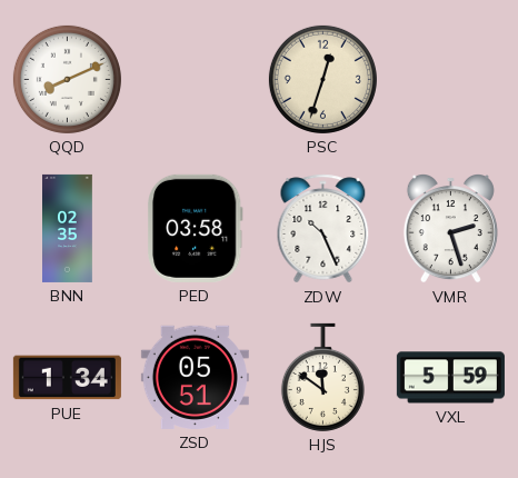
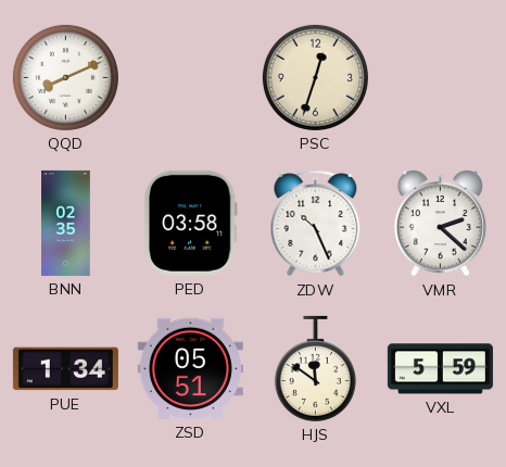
VMR: 2:27 -> 2:22 (440, 224)
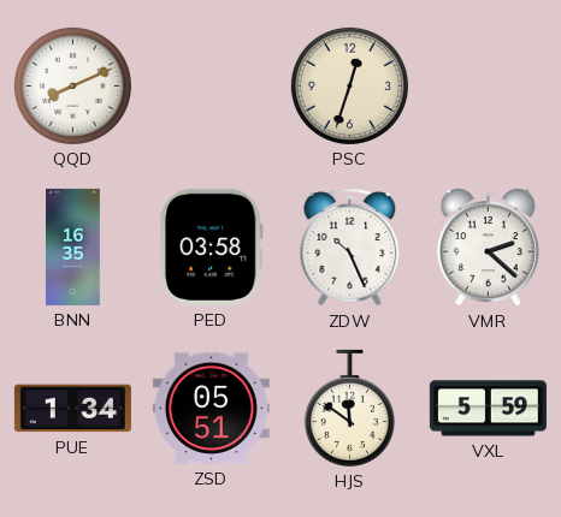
BNN: 02:35 -> 16:35 (73, 246)
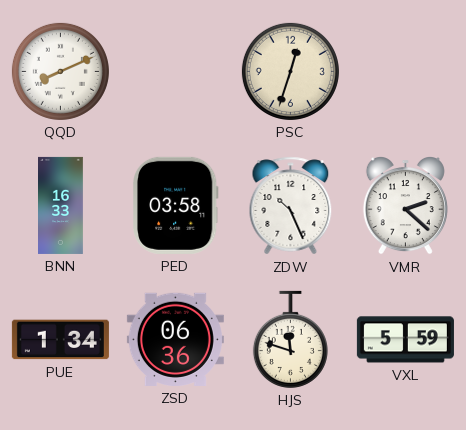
BNN: 16:35 -> 16:33 (61, 205)
ZSD: 05:51 -> 06:36 (175, 339)
HJS: 11:51 -> 11:48 (290, 339)
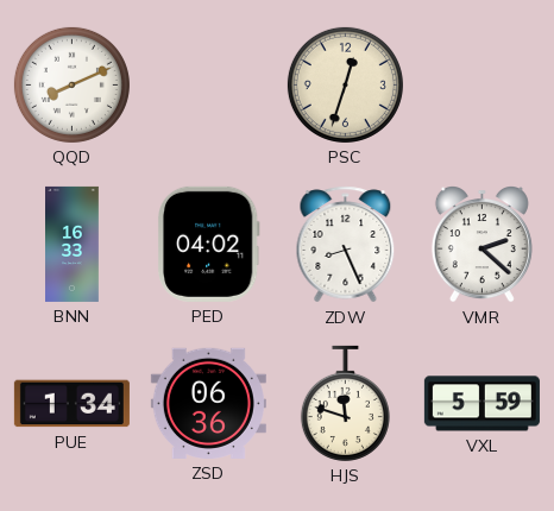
PED: 03:58 -> 04:02 (208, 244)
ZDW: 10:26 -> 8:26 (346, 245)
